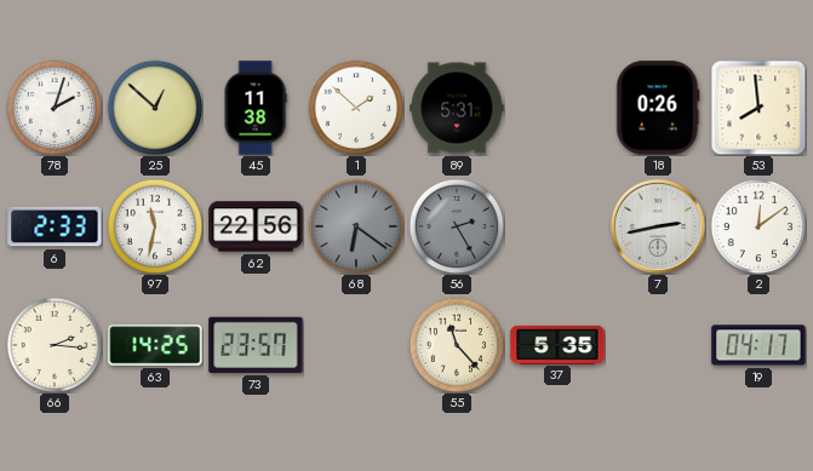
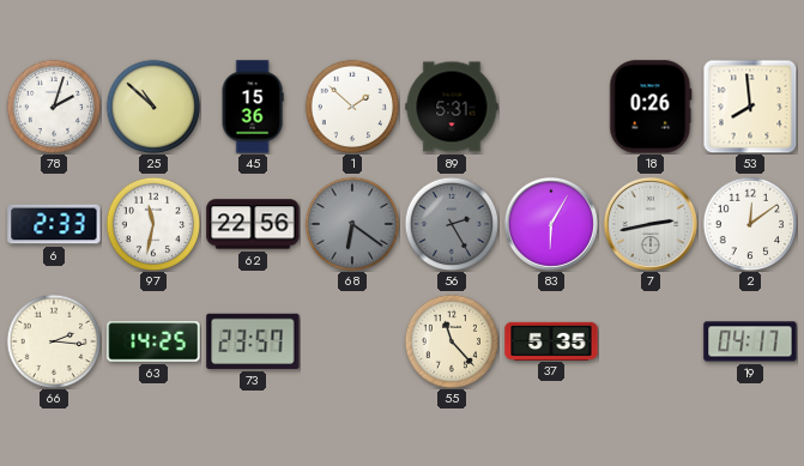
25: 12:52 -> 10:52 (153, 107)
45: 11:38 -> 15:36 (253, 107)
83: none -> 6:05 (551, 224)
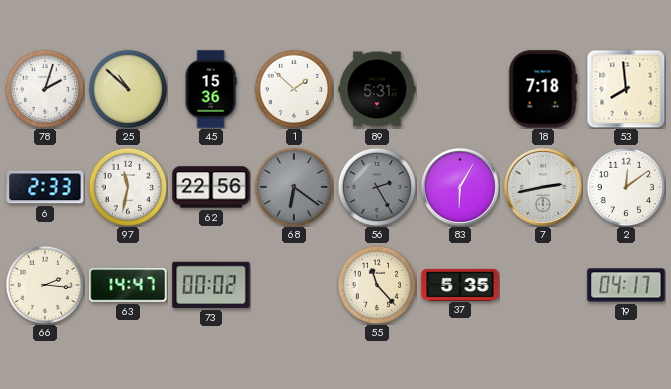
18: 0:26 -> 7:18 (543, 89)
63: 14:25 -> 14:47 (128, 285)
73: 23:57 -> 00:02 (211, 285)
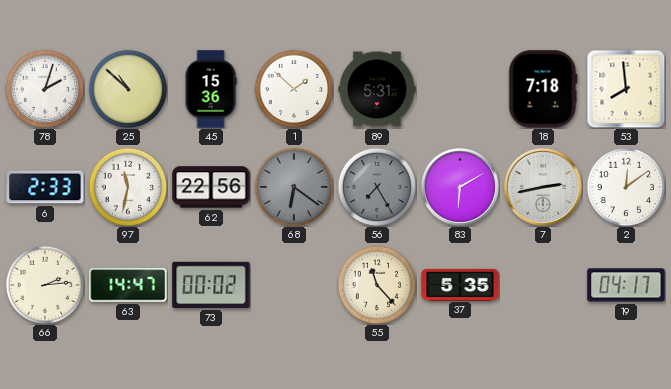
56: 2:25 -> 7:25 (377, 187)
83: 6:05 -> 6:10 (460, 187)
66: 2:16 -> 2:14 (45, 285)
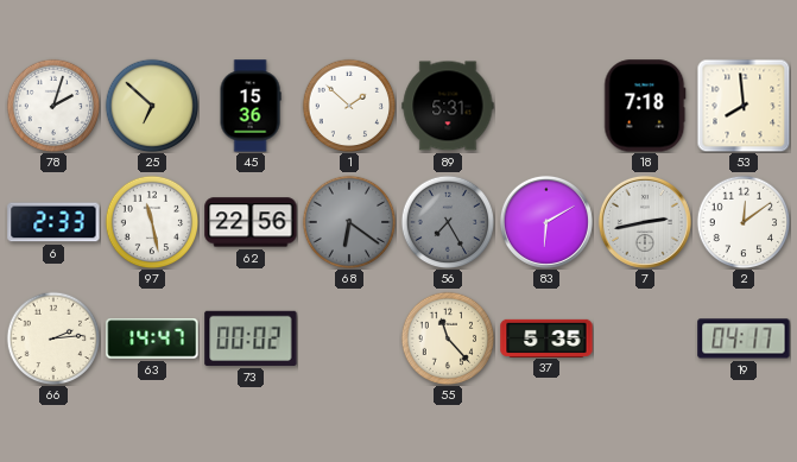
25: 10:52 -> 6:52 (152, 106)
97: 11:32 -> 11:28 (152, 222)
